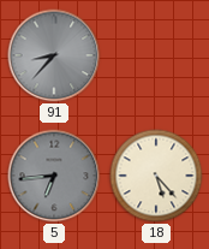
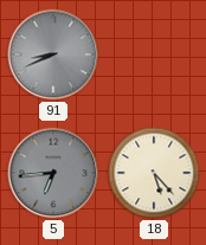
91: 8:37 -> 8:41 (53, 54)
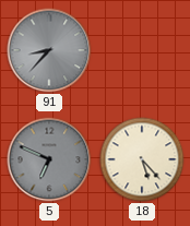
91: 8:41 -> 8:37 (49, 50)
5: 6:44 -> 6:49 (49, 159)
